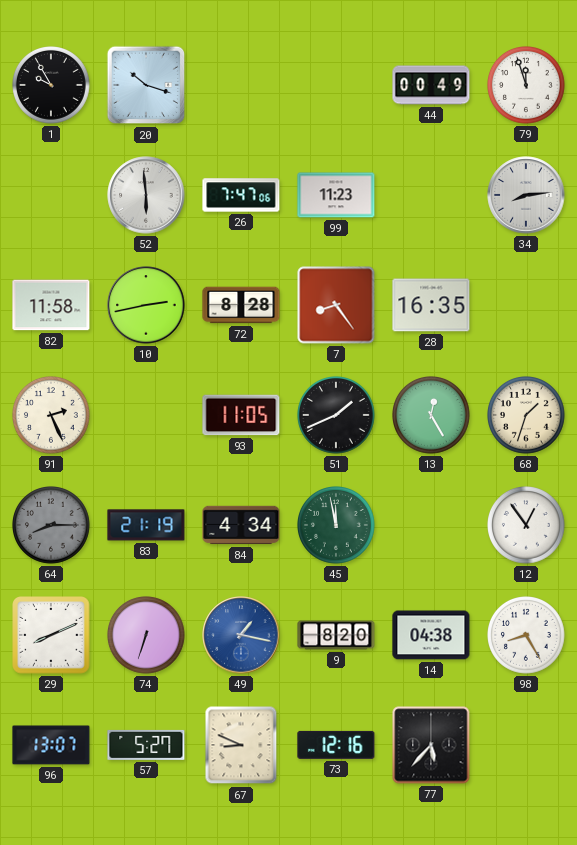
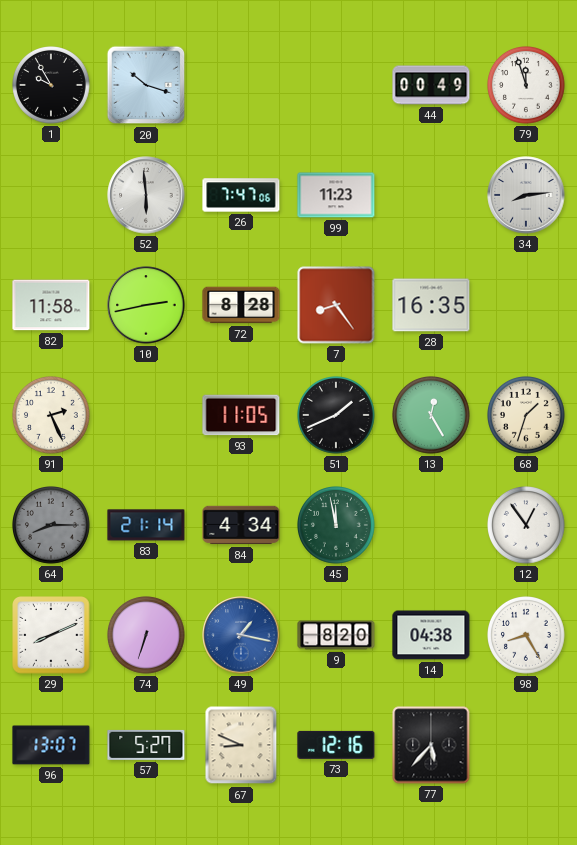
83: 21:19 -> 21:14 (146, 525)
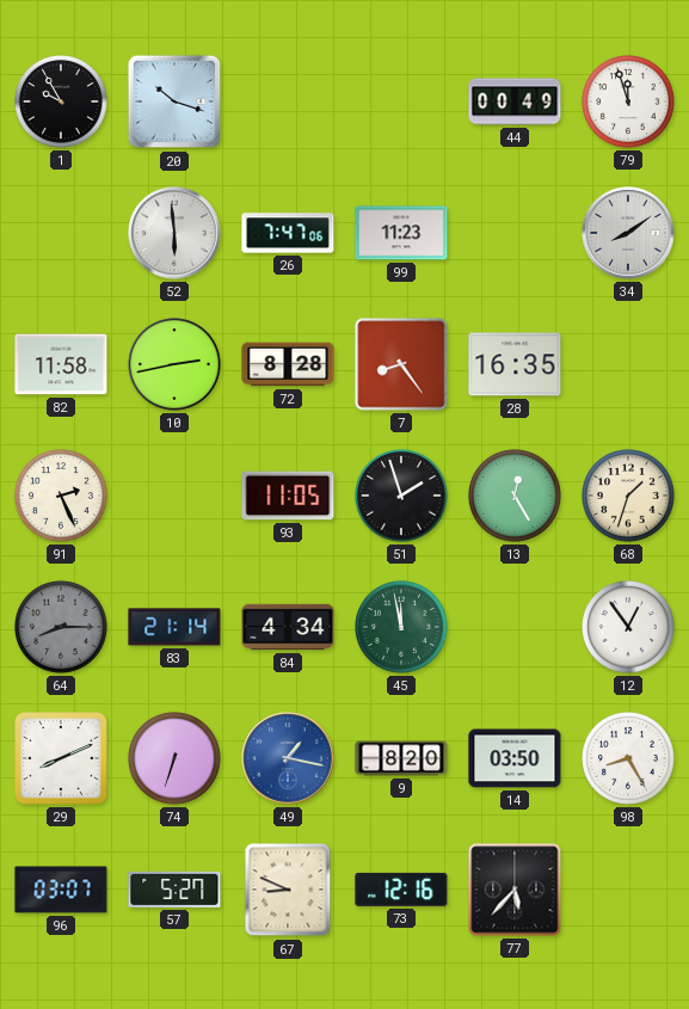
34: 8:14 -> 8:09 (628, 233)
51: 1:41 -> 1:57 (402, 497)
14: 04:38 -> 03:50 (515, 758)
96: 13:07 -> 03:07 (61, 890)
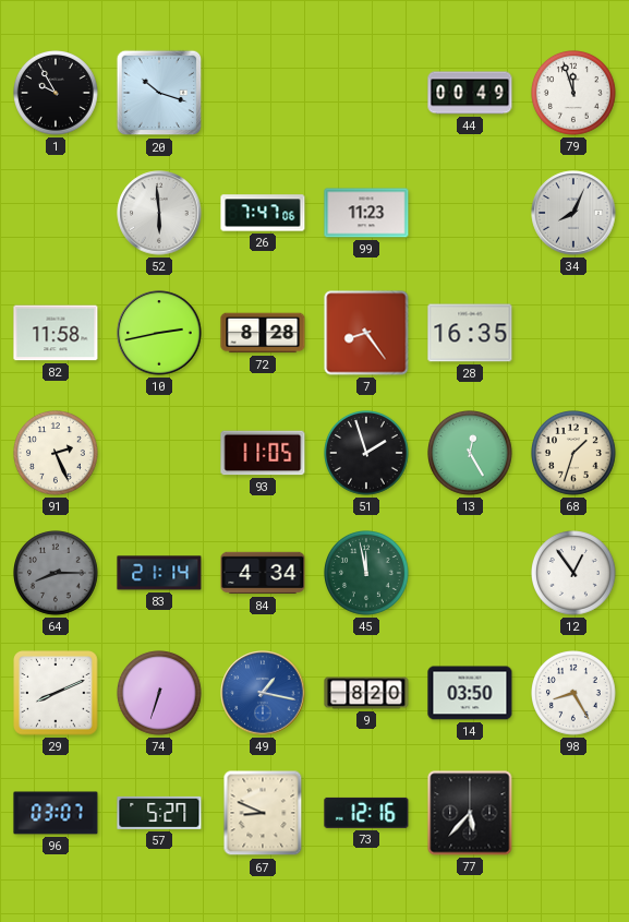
34: 8:09 -> 8:04 (573, 213)
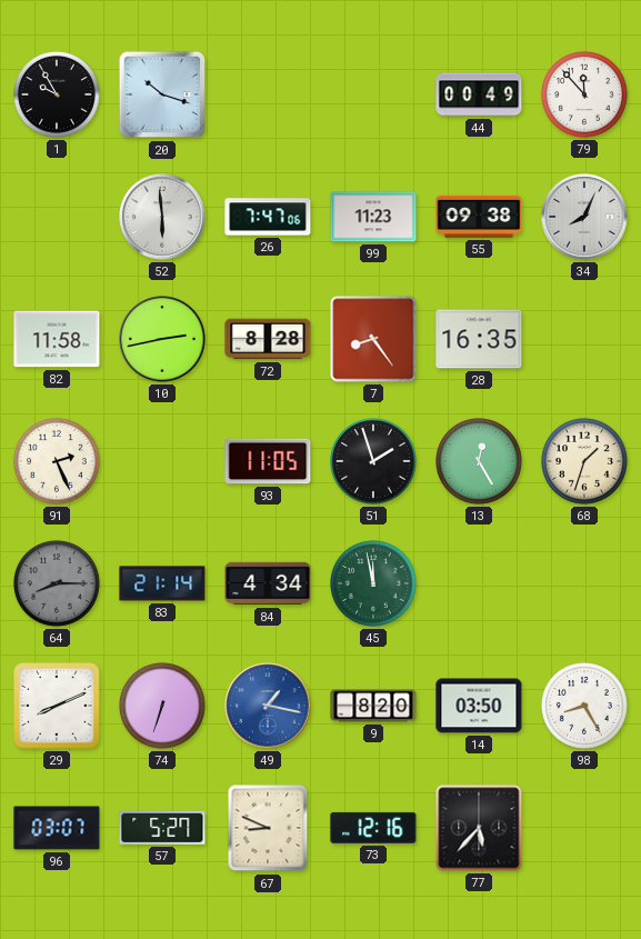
79: 11:57 -> 11:53 (585, 96)
55: none -> 09:38 (479, 217)
12: 12:54 -> none (574, 574)
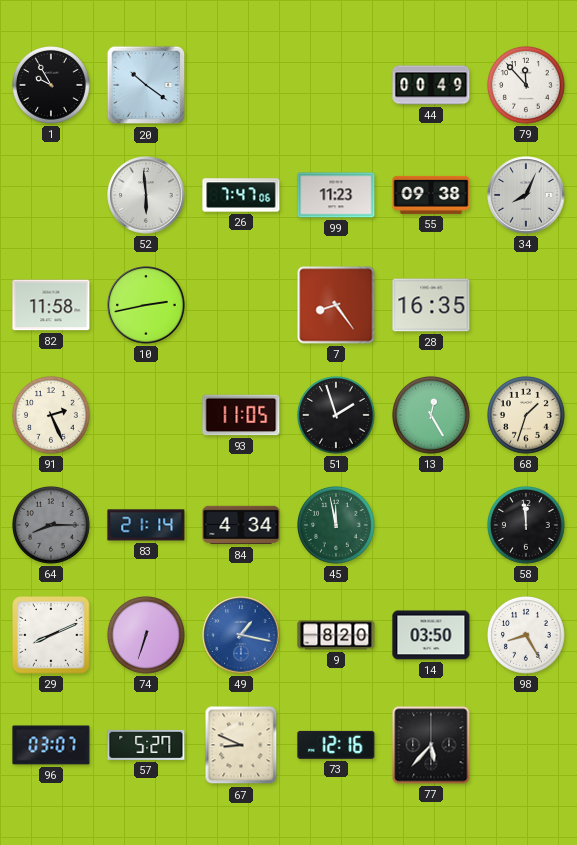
20: 10:18 -> 10:21 (146, 85)
72: 8:28 -> none (268, 339)
58: none -> 11:59 (527, 526)
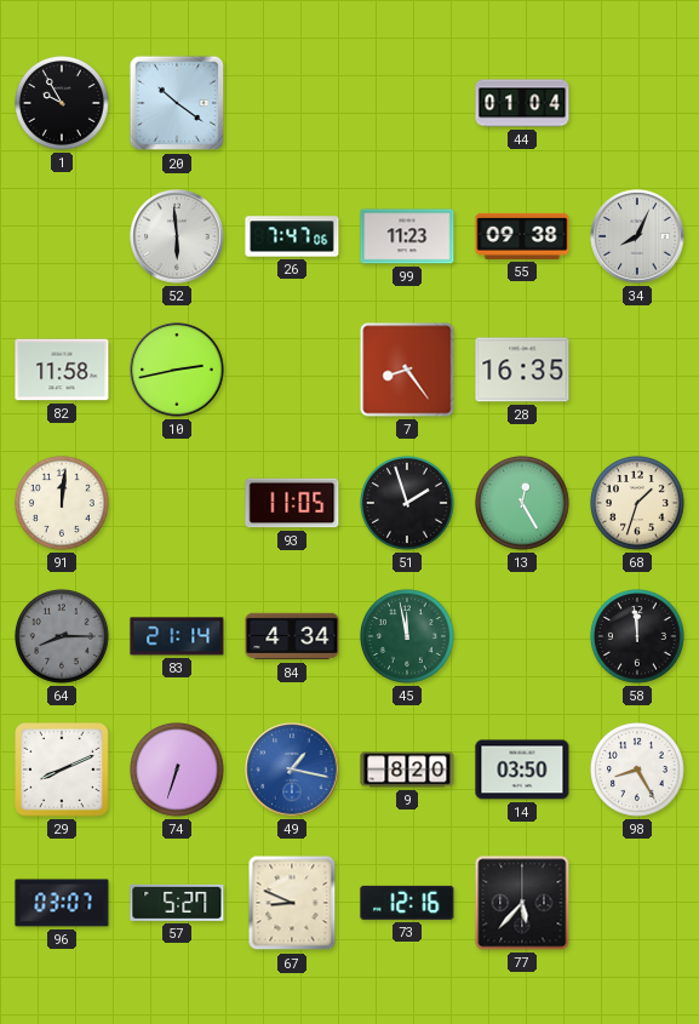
44: 00:49 -> 01:04 (522, 103)
79: 11:53 -> none (527, 86)
91: 2:26 -> 12:01 (63, 504)
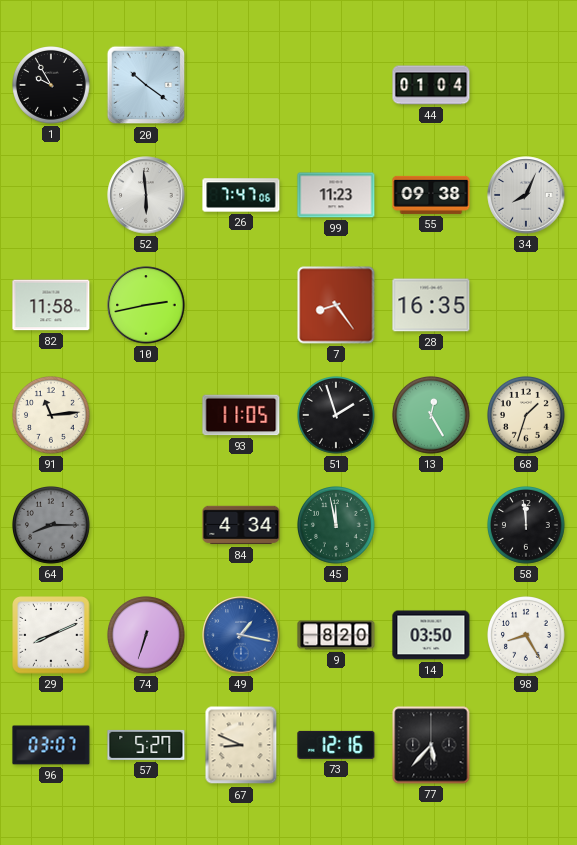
91: 12:01 -> 11:14 (52, 416)
83: 21:14 -> none (177, 636)
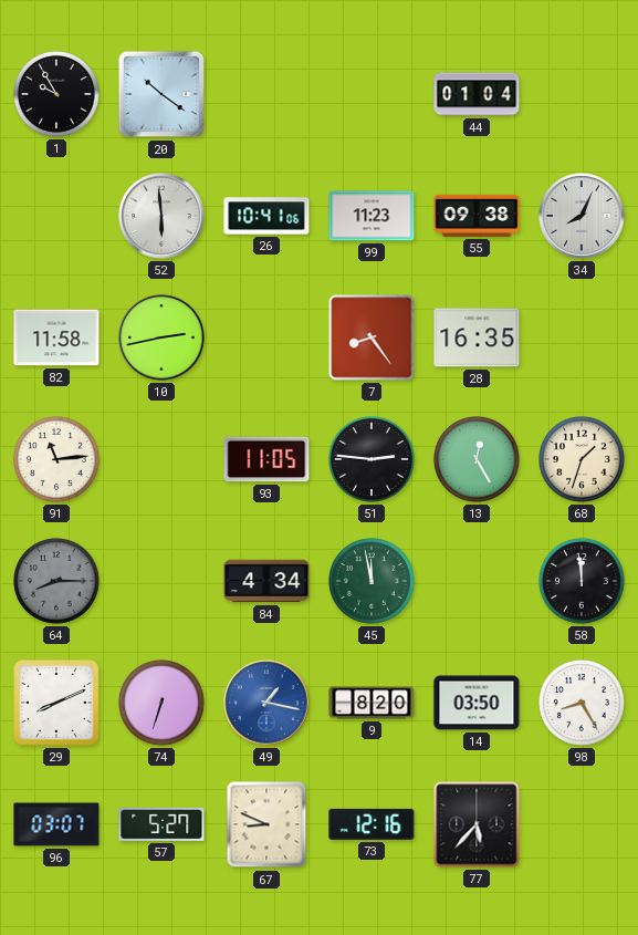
26: 7:47 -> 10:41 (266, 216)
51: 1:57 -> 2:46 (373, 460)
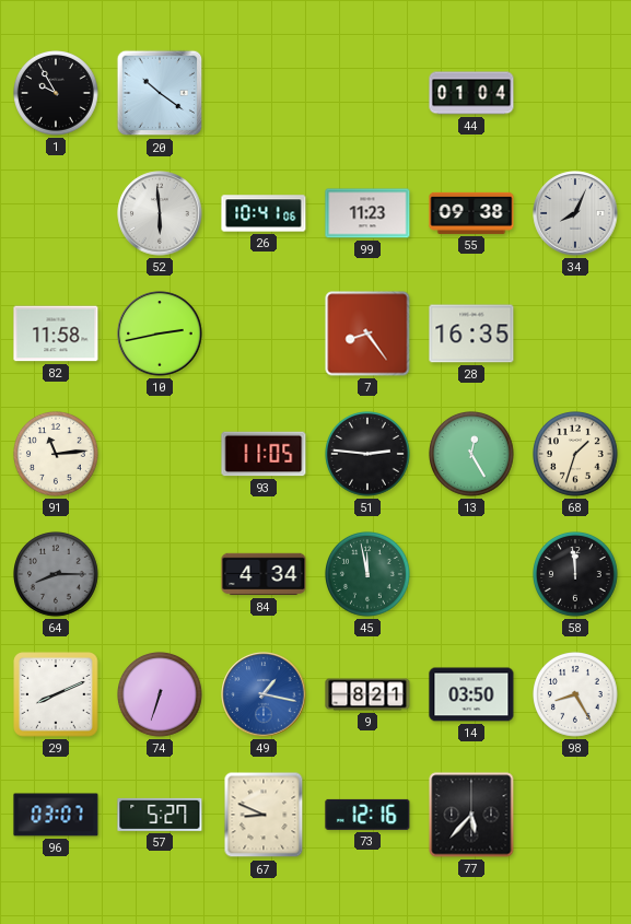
9: 8:20 -> 8:21 (367, 694)
